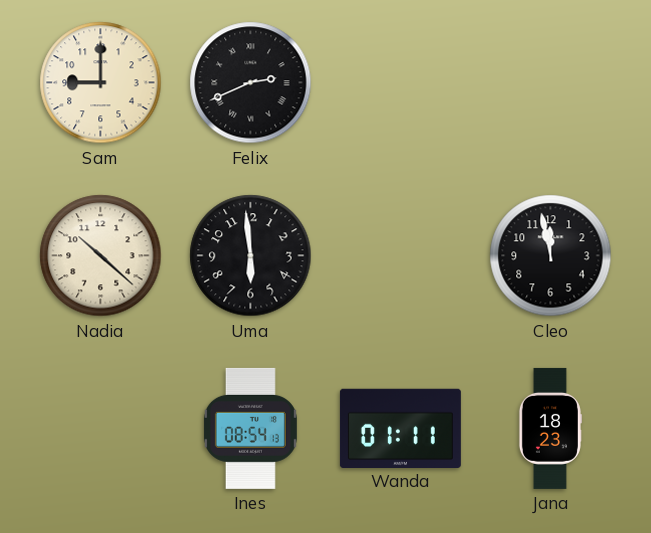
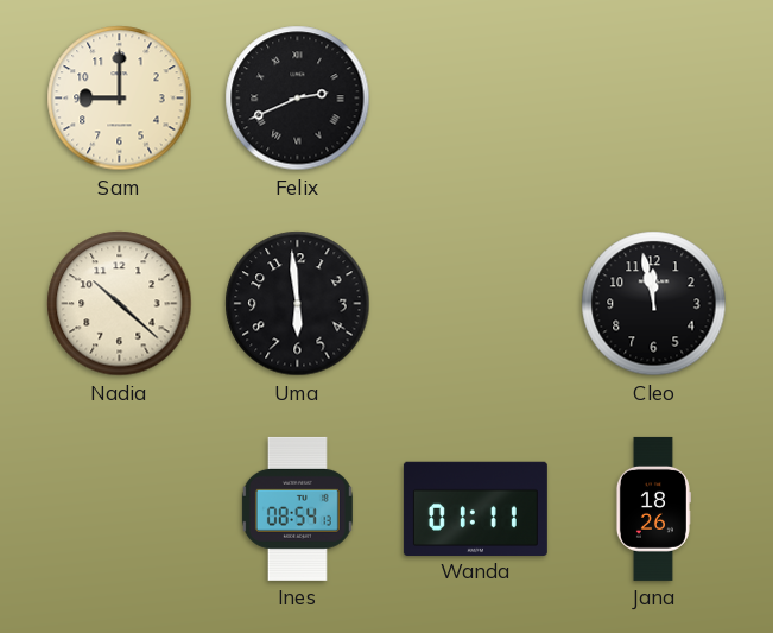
Jana: 18:23 -> 18:26 (653, 508)
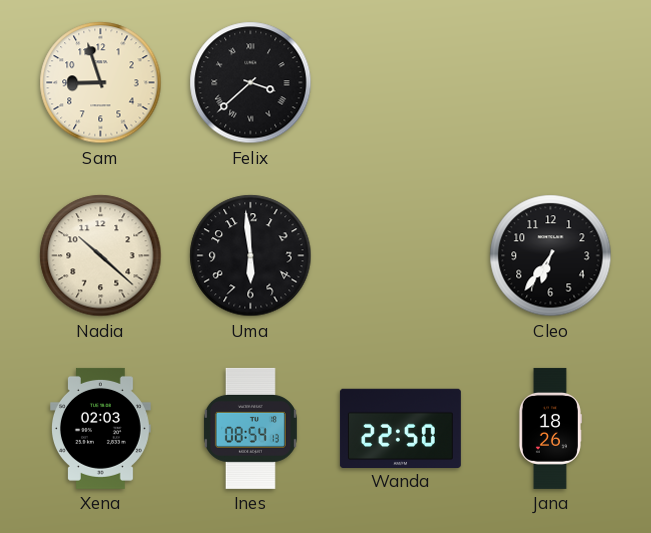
Sam: 9:00 -> 8:57 (101, 83)
Felix: 2:41 -> 3:38 (251, 83)
Cleo: 11:58 -> 6:36 (551, 256)
Xena: none -> 02:03 (101, 428)
Wanda: 01:11 -> 22:50 (400, 428)
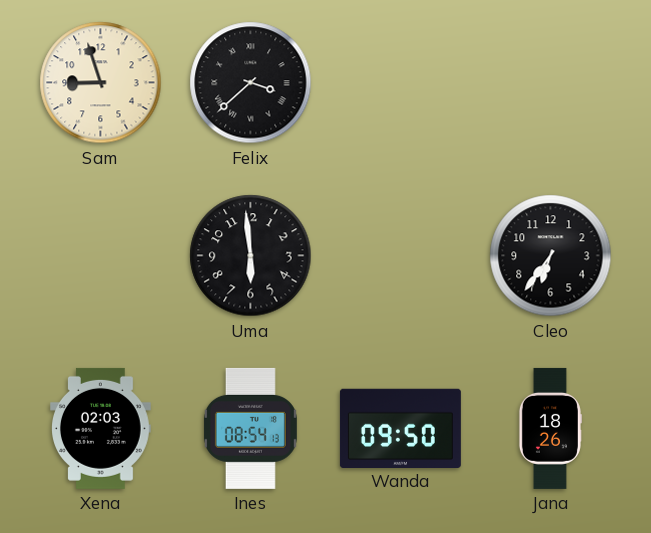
Nadia: 10:22 -> none (101, 256)
Wanda: 22:50 -> 09:50 (400, 428)
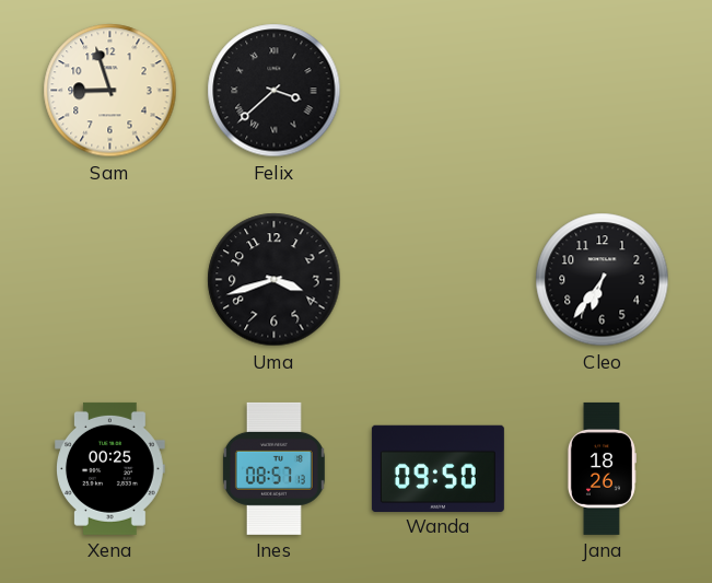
Uma: 5:59 -> 3:42 (275, 280)
Xena: 02:03 -> 00:25 (110, 468)
Ines: 08:54 -> 08:57 (273, 468)
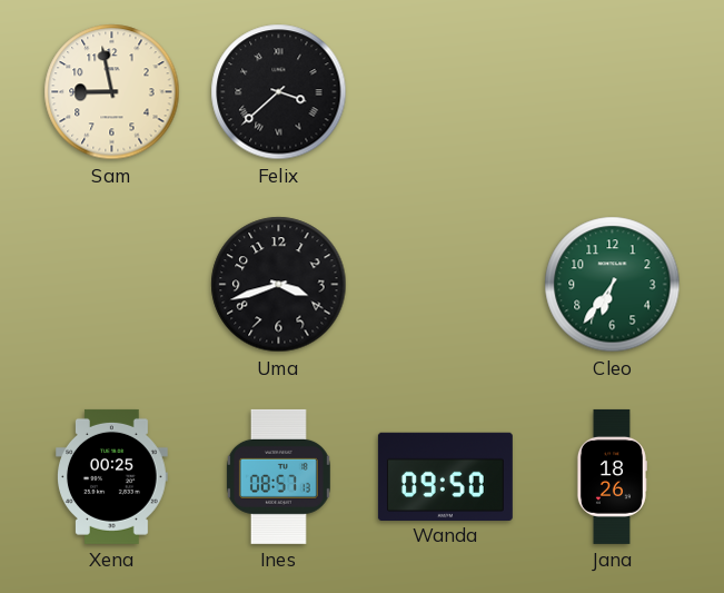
Sam: 8:57 -> 8:58 (112, 92)
Cleo dial: black -> green (613, 285)
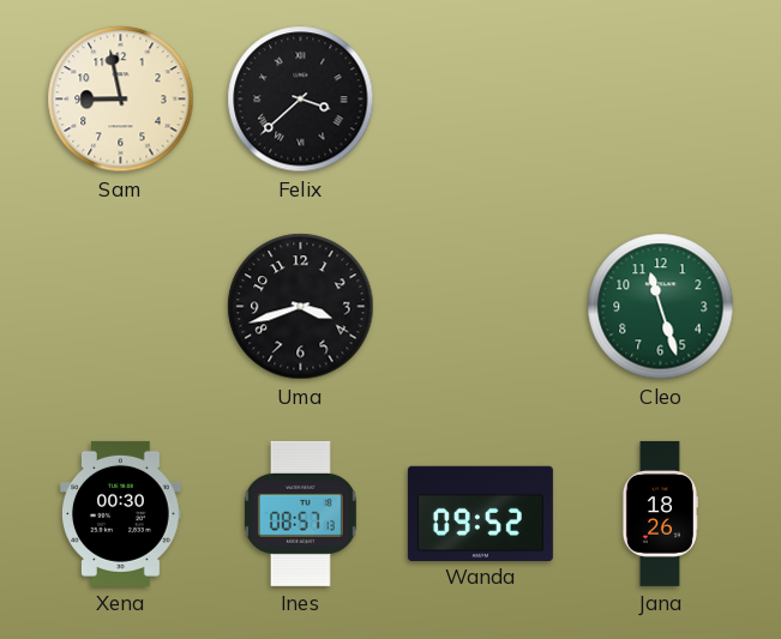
Cleo: 6:36 -> 11:27 (661, 307)
Xena: 00:25 -> 00:30 (121, 513)
Wanda: 09:50 -> 09:52 (480, 513)
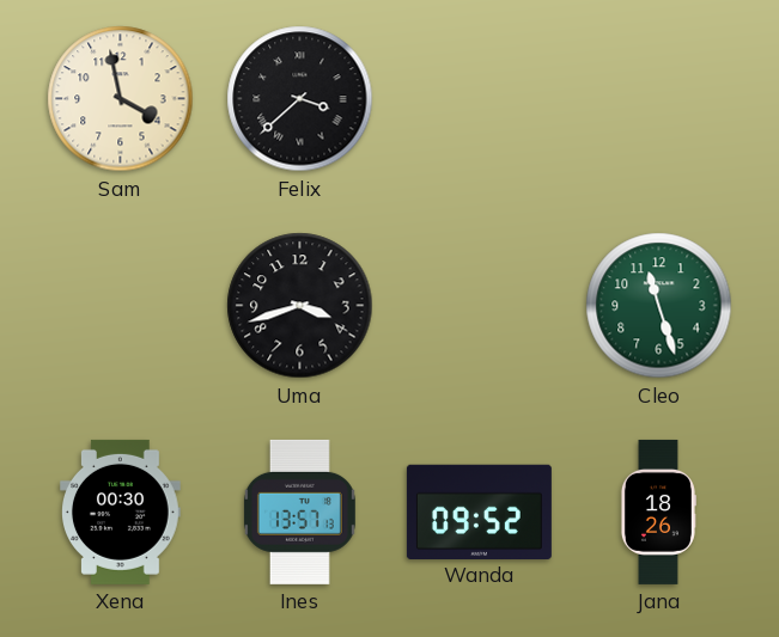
Sam: 8:58 -> 3:58 (121, 99)
Ines: 08:57 -> 13:57 (299, 512)
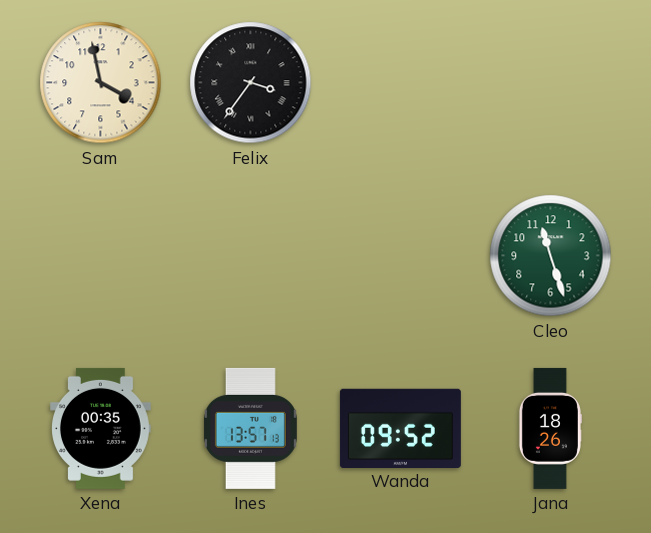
Felix: 3:38 -> 3:36 (251, 83)
Uma: 3:42 -> none (300, 306)
Xena: 00:30 -> 00:35 (101, 428)
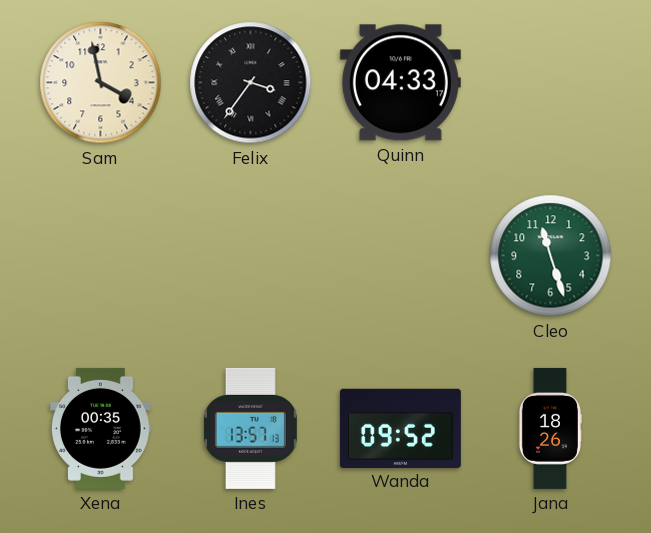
Quinn: none -> 04:33 (400, 83)
